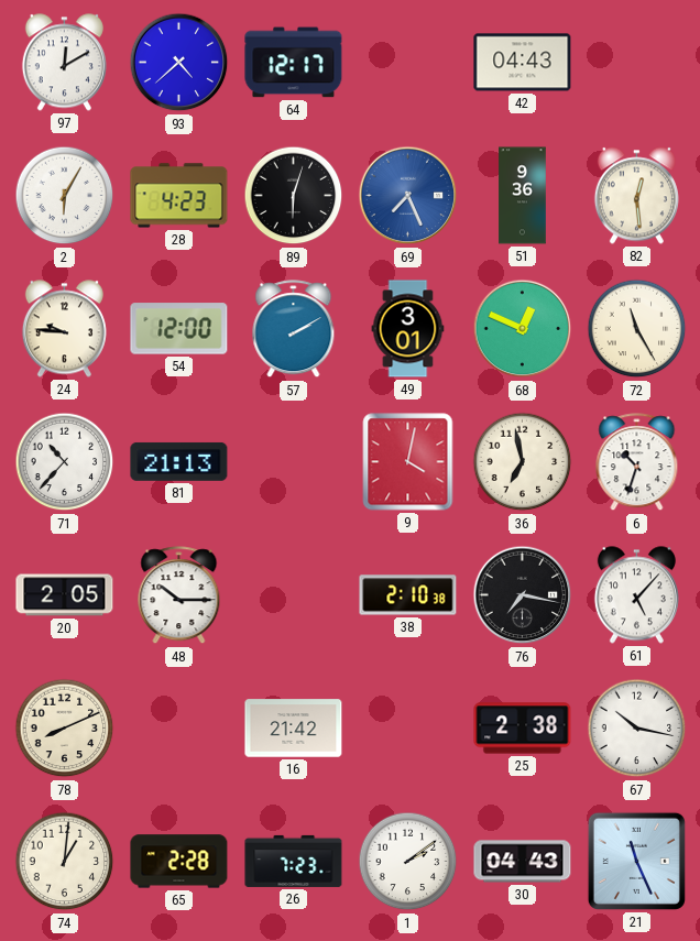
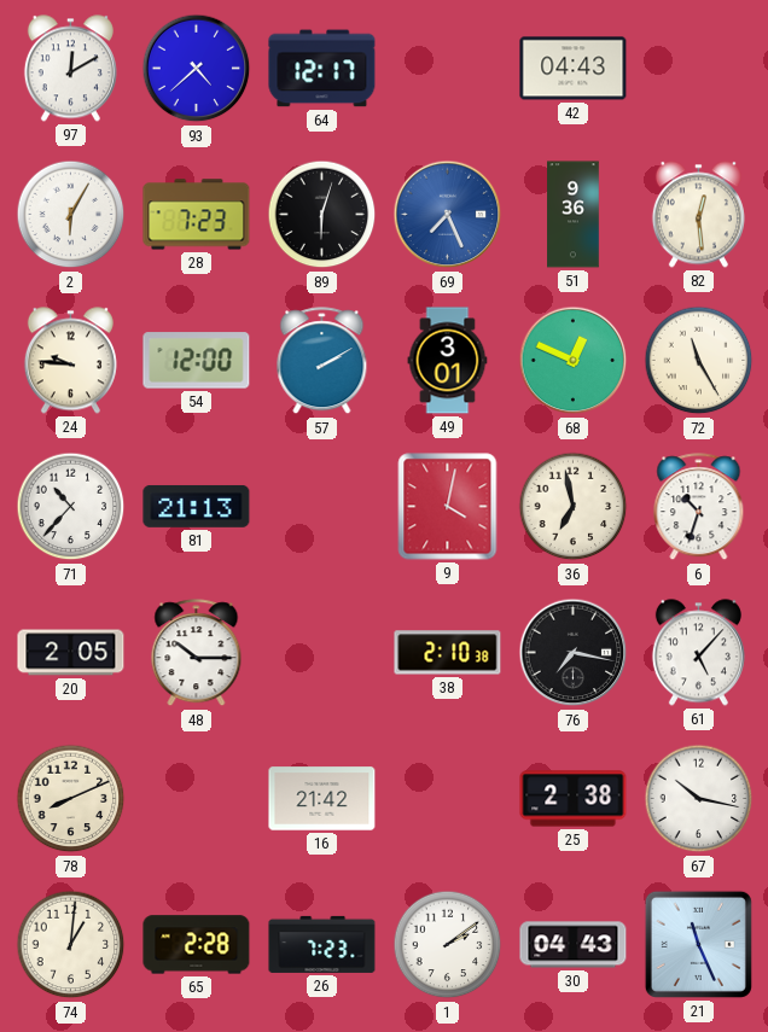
28: 4:23 -> 7:23 (197, 215)
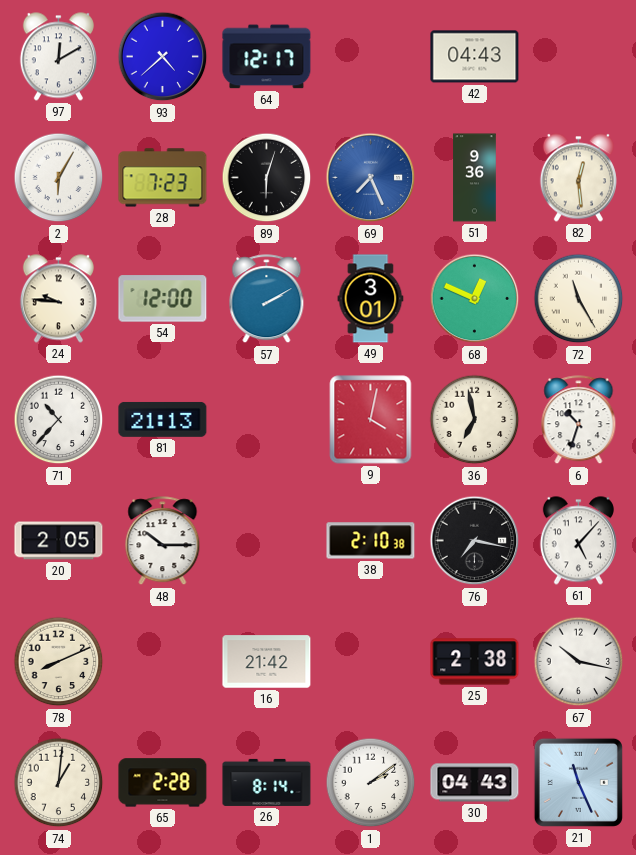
26: 7:23 -> 8:14 (267, 782)
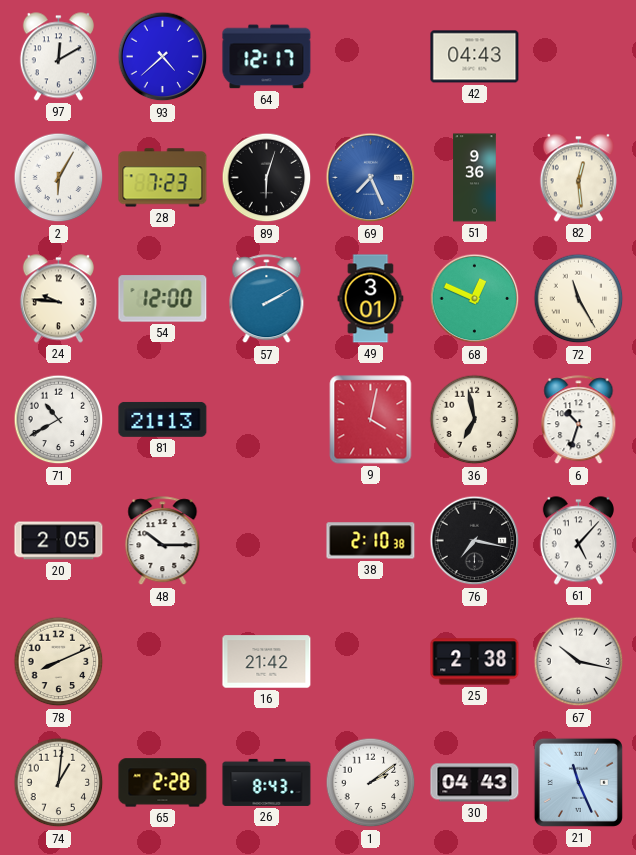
71: 10:37 -> 10:40 (59, 420)
26: 8:14 -> 8:43 (267, 782)
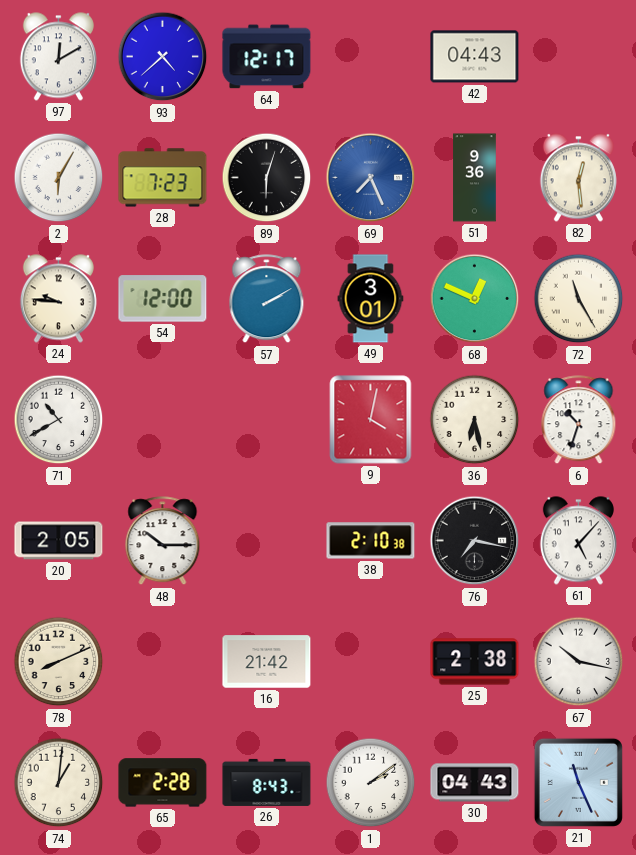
81: 21:13 -> none (163, 419)
36: 6:58 -> 6:28 (475, 420)
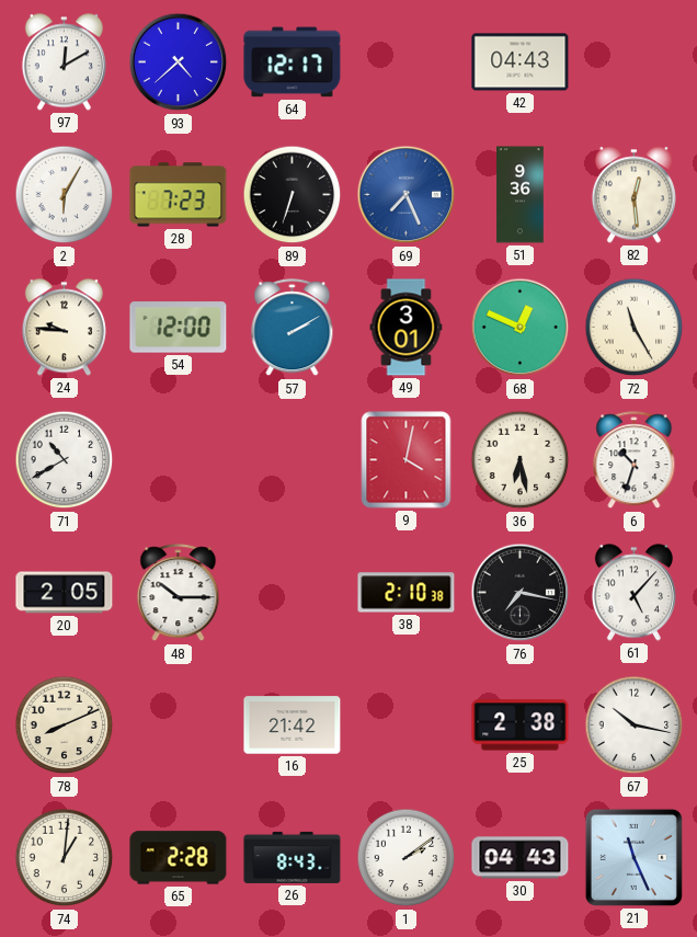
89: 6:03 -> 6:33 (293, 195)
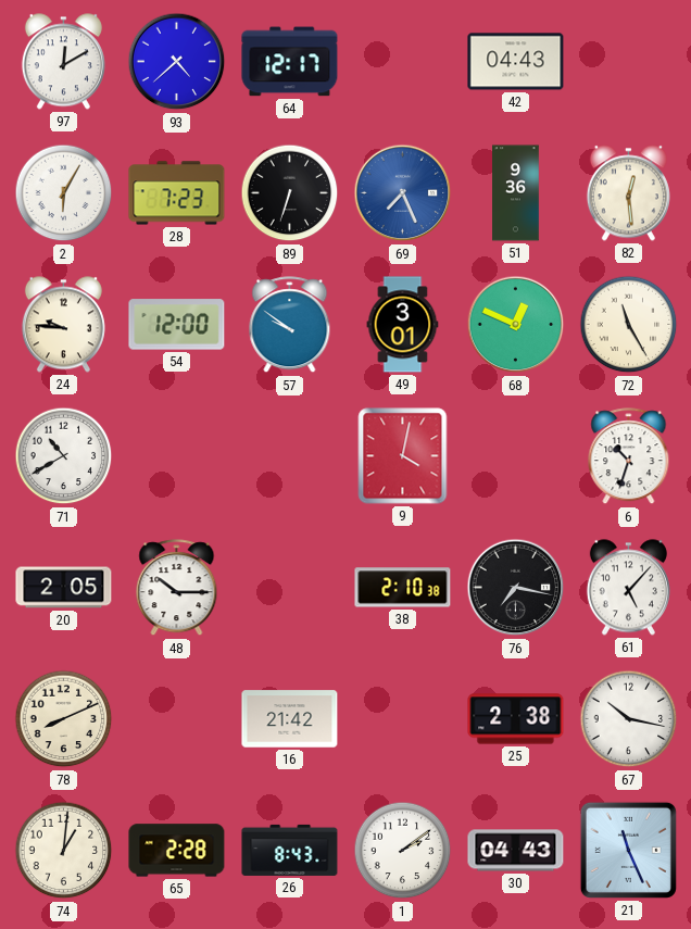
57: 2:10 -> 9:51 (290, 325)
36: 6:28 -> none (521, 460)
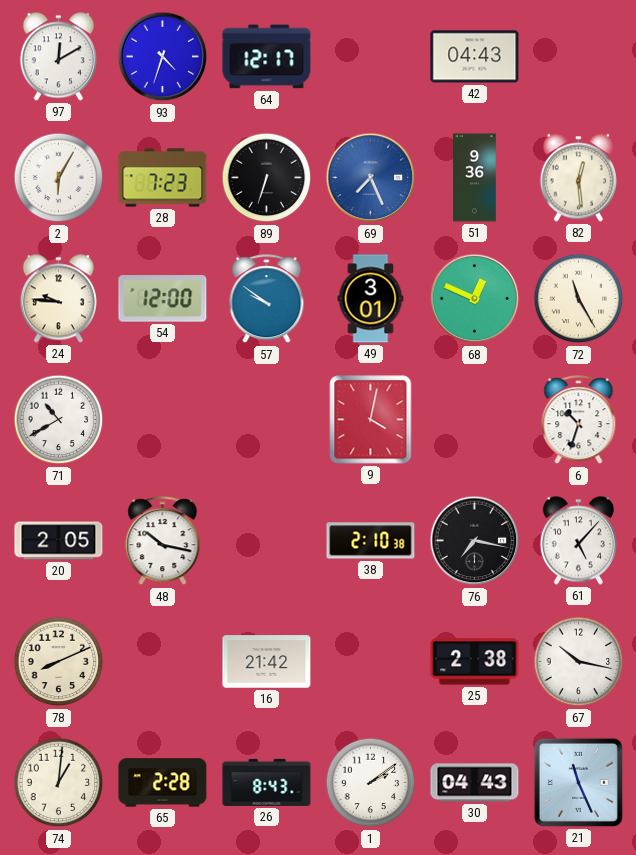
93: 4:38 -> 4:33 (163, 57)
48: 10:15 -> 10:17 (163, 541)
